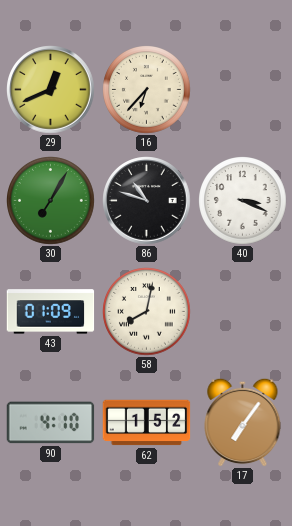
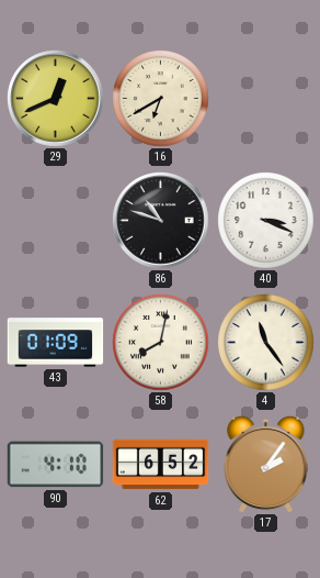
16: 6:37 -> 6:40 (161, 99)
30: 7:05 -> none (51, 201)
4: none -> 11:24 (266, 343)
62: 1:52 -> 6:52 (161, 465)
17: 7:06 -> 2:06 (266, 464)
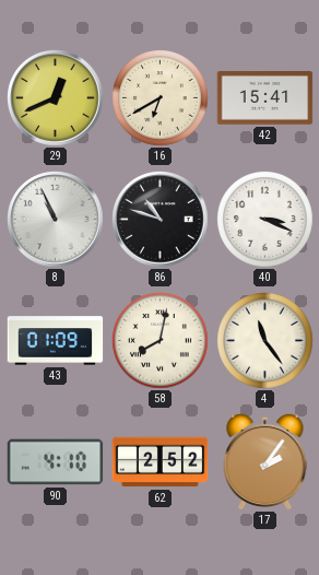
42: none -> 15:41 (265, 98)
8: none -> 10:56 (56, 220)
62: 6:52 -> 2:52 (161, 462)
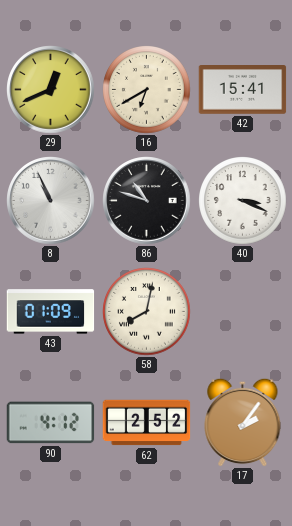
4: 11:24 -> none (265, 341)
90: 4:10 -> 4:12 (51, 423)
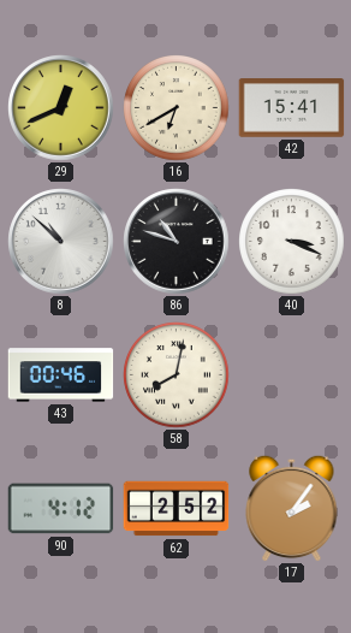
8: 10:56 -> 10:52 (61, 242)
43: 01:09 -> 00:46 (61, 375)
